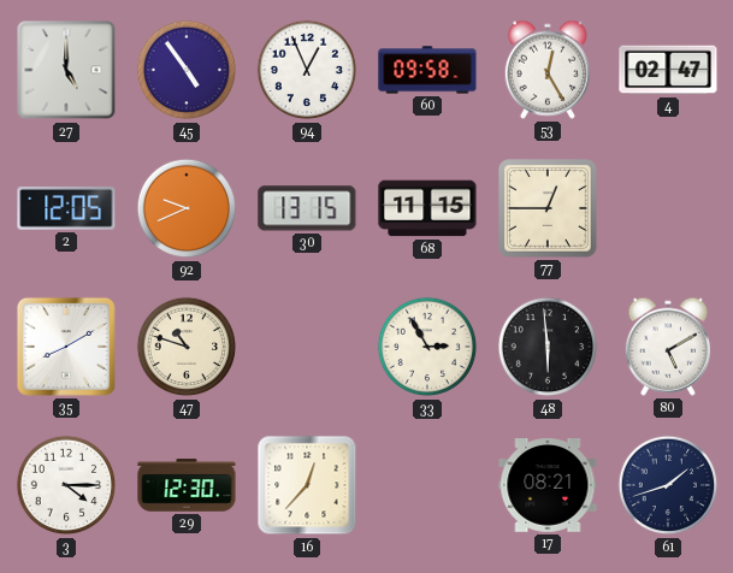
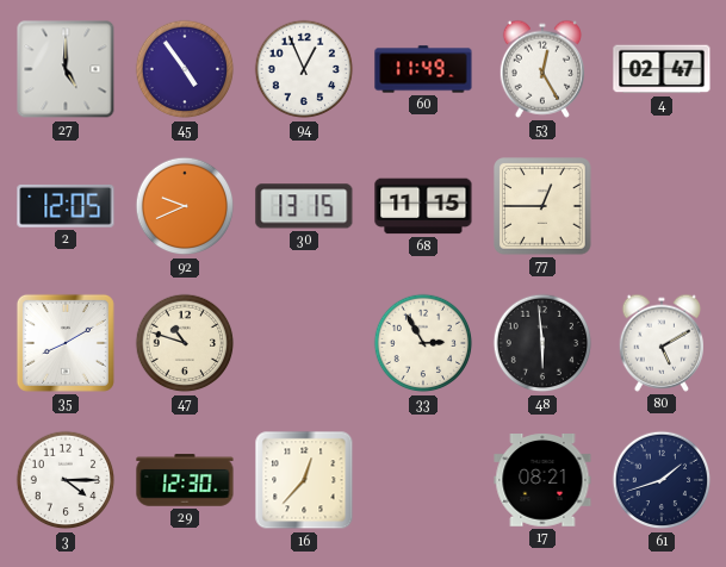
60: 09:58 -> 11:49 (423, 69)
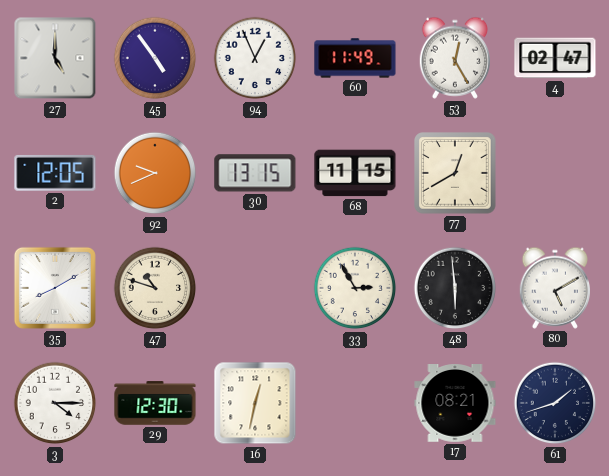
77: 12:45 -> 12:40 (456, 174)
16: 12:37 -> 12:32 (255, 403)
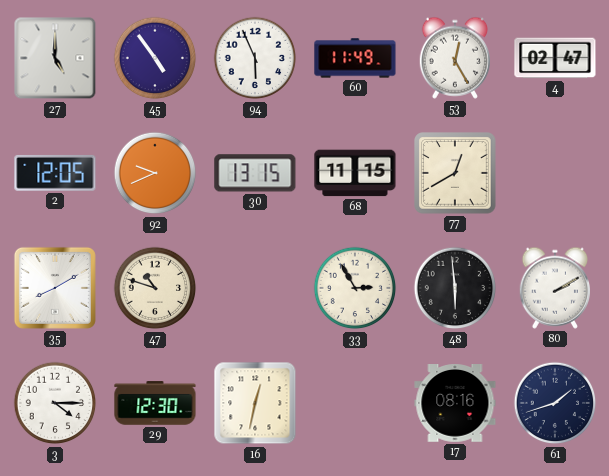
94: 12:56 -> 5:56 (255, 58)
80: 5:10 -> 2:10 (554, 288)
17: 08:21 -> 08:16 (455, 404)
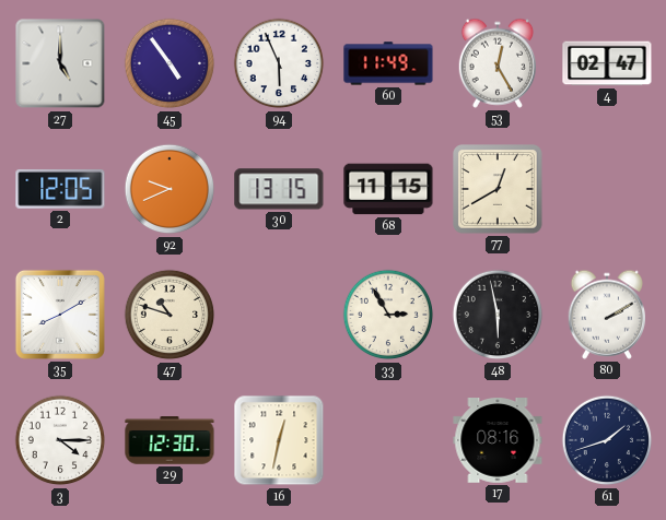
48: 5:59 -> 5:58 (498, 315)
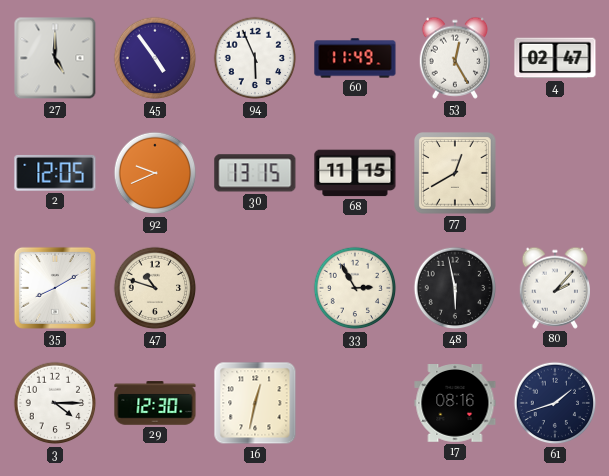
80: 2:10 -> 2:07 (554, 288)
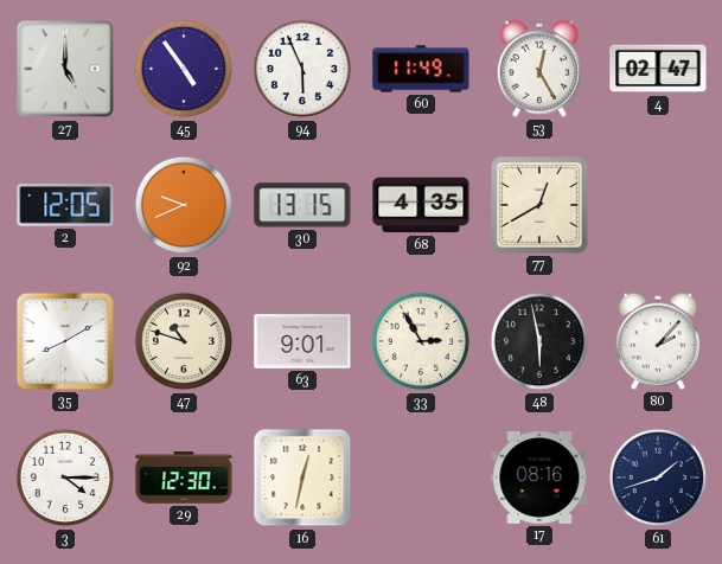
68: 11:15 -> 4:35 (421, 205)
63: none -> 9:01 (302, 341)
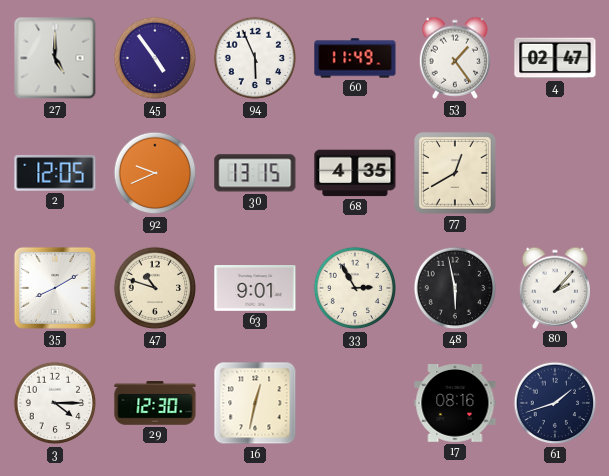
53: 12:25 -> 1:24 (454, 58)
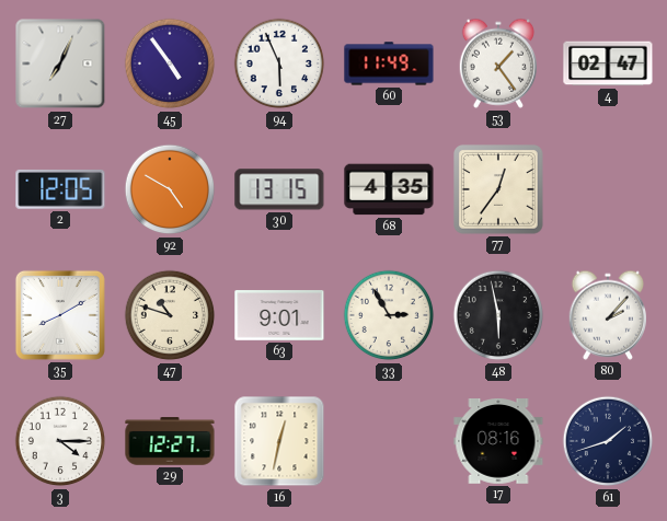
27: 5:00 -> 7:04 (60, 63)
92: 9:41 -> 4:50 (170, 189)
77: 12:40 -> 12:36 (499, 190)
29: 12:30 -> 12:27 (170, 441)
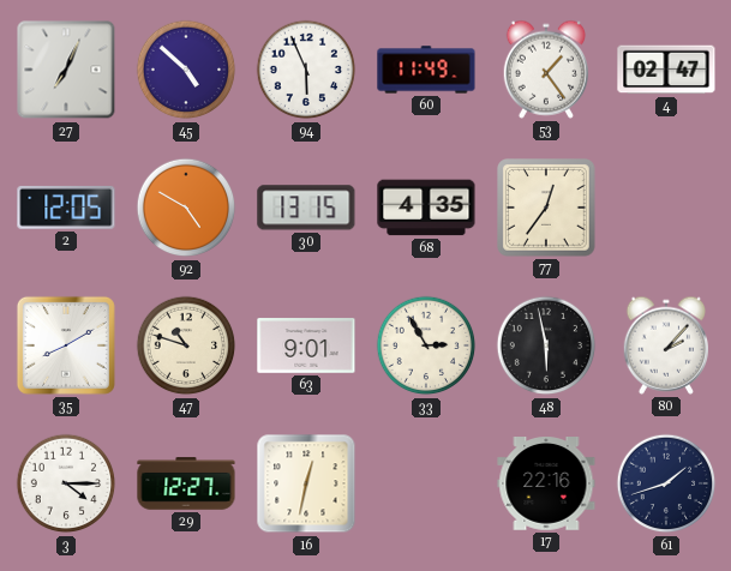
45: 4:54 -> 4:52 (186, 70)
17: 08:16 -> 22:16 (546, 485)
